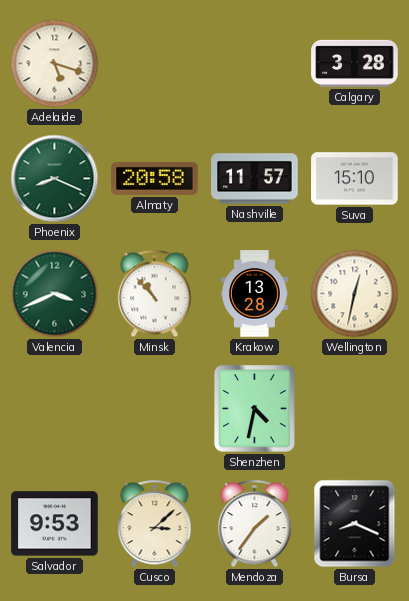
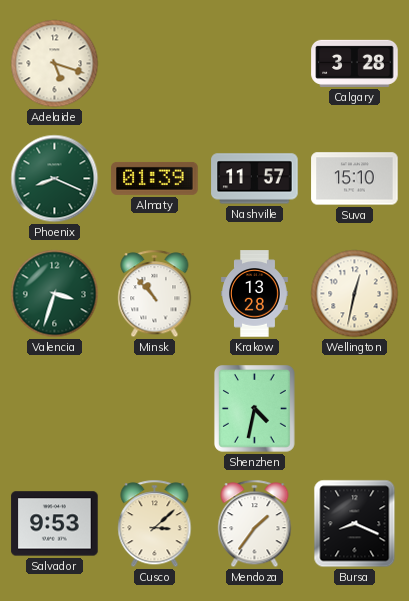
Almaty: 20:58 -> 01:39 (155, 178)
Valencia: 3:41 -> 3:33 (55, 294)
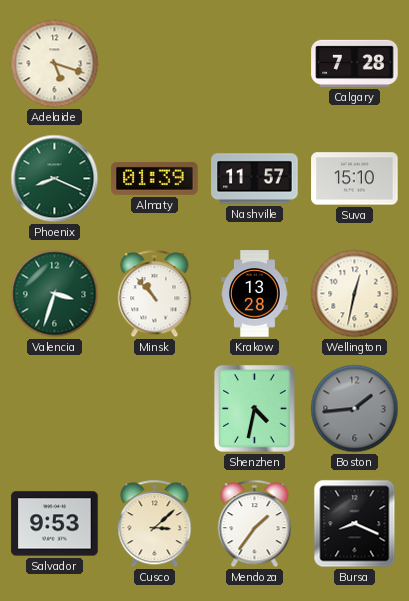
Calgary: 3:28 -> 7:28 (355, 63)
Boston: none -> 1:44 (355, 409)
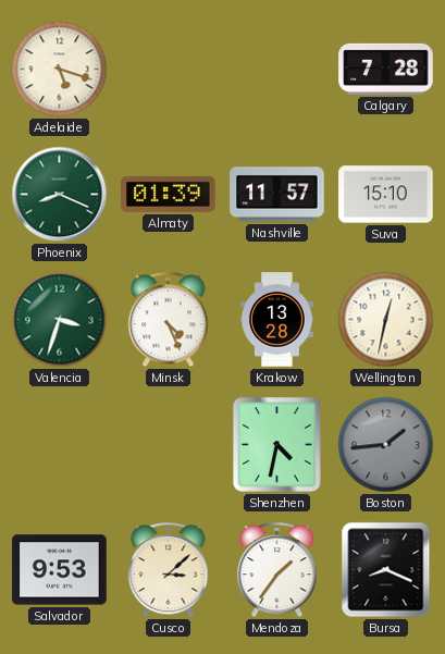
Minsk: 10:53 -> 4:26 (169, 320)
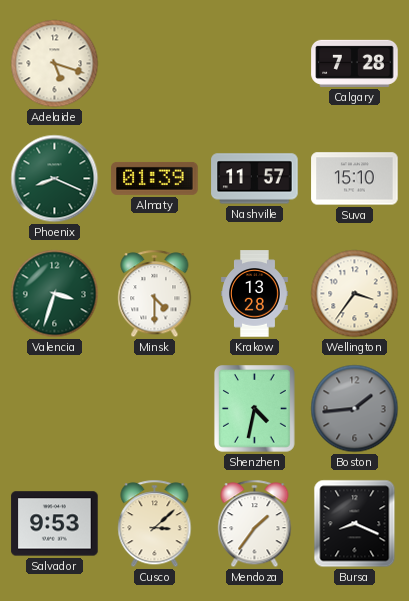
Minsk: 4:26 -> 4:30 (155, 294)
Wellington: 12:32 -> 3:36 (355, 294)
